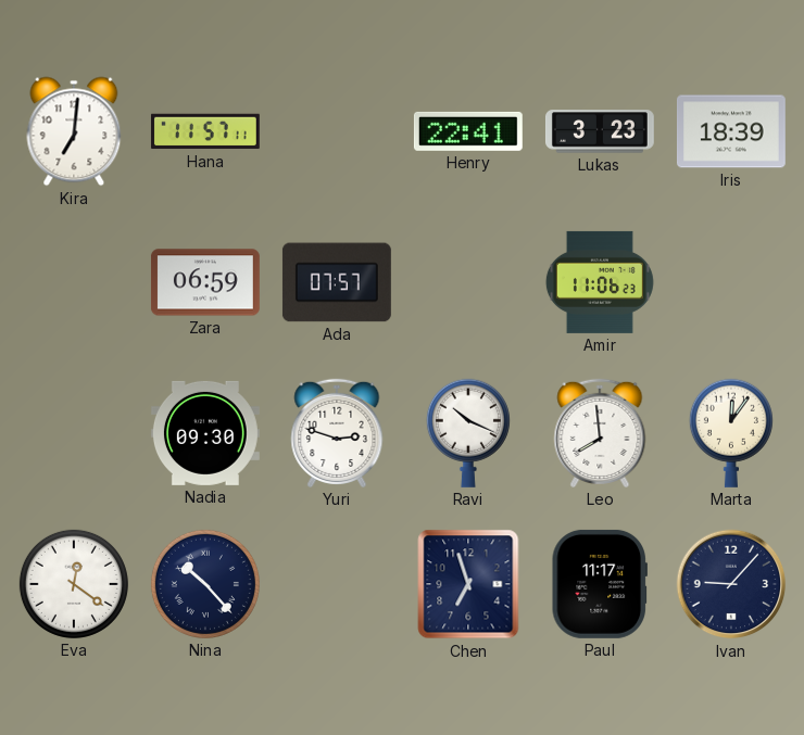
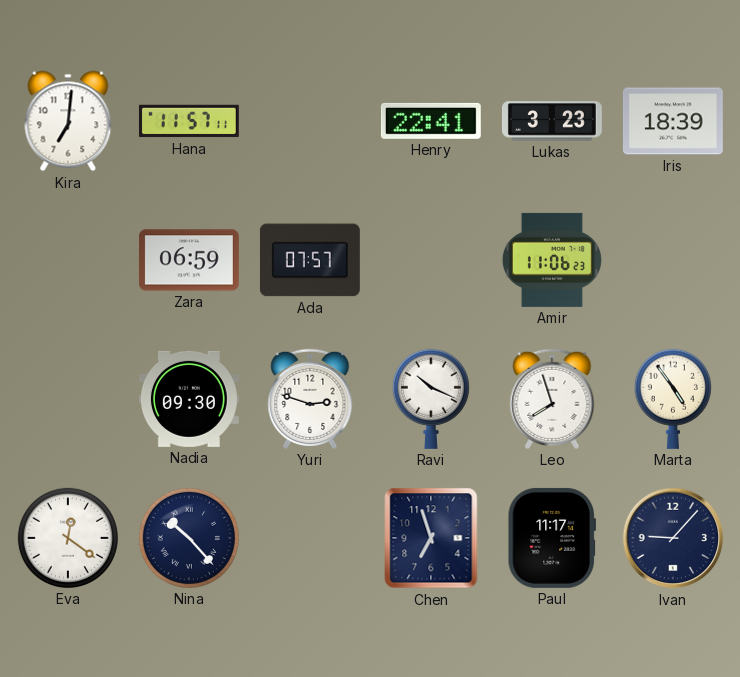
Leo: 7:59 -> 7:57 (552, 399)
Marta: 12:06 -> 4:54 (673, 399)
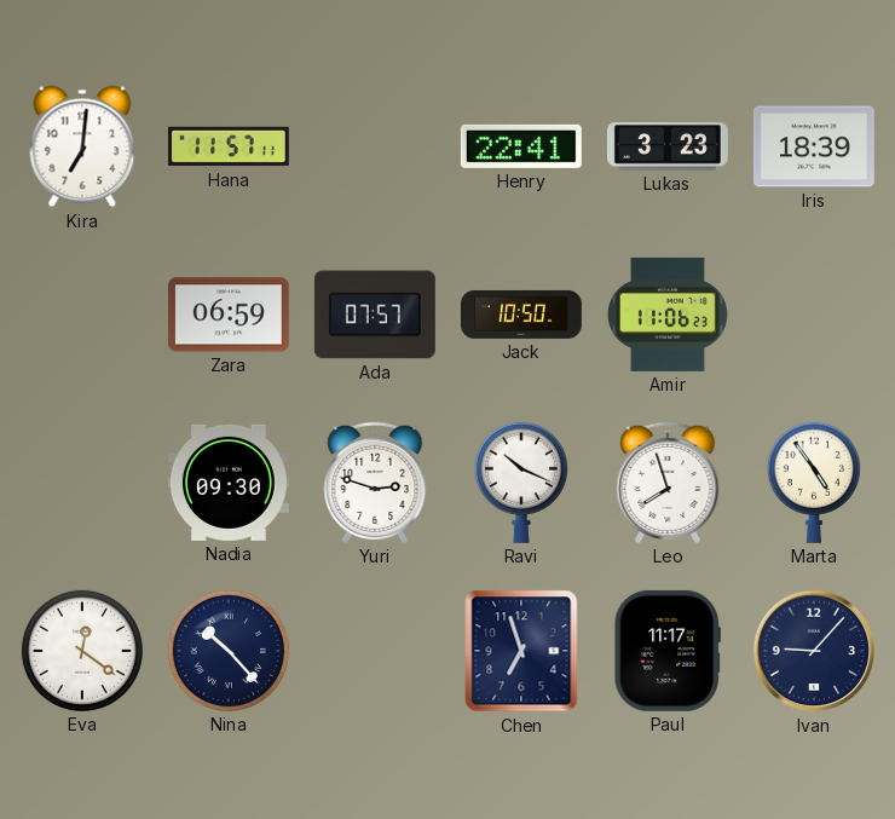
Jack: none -> 10:50 (521, 315)
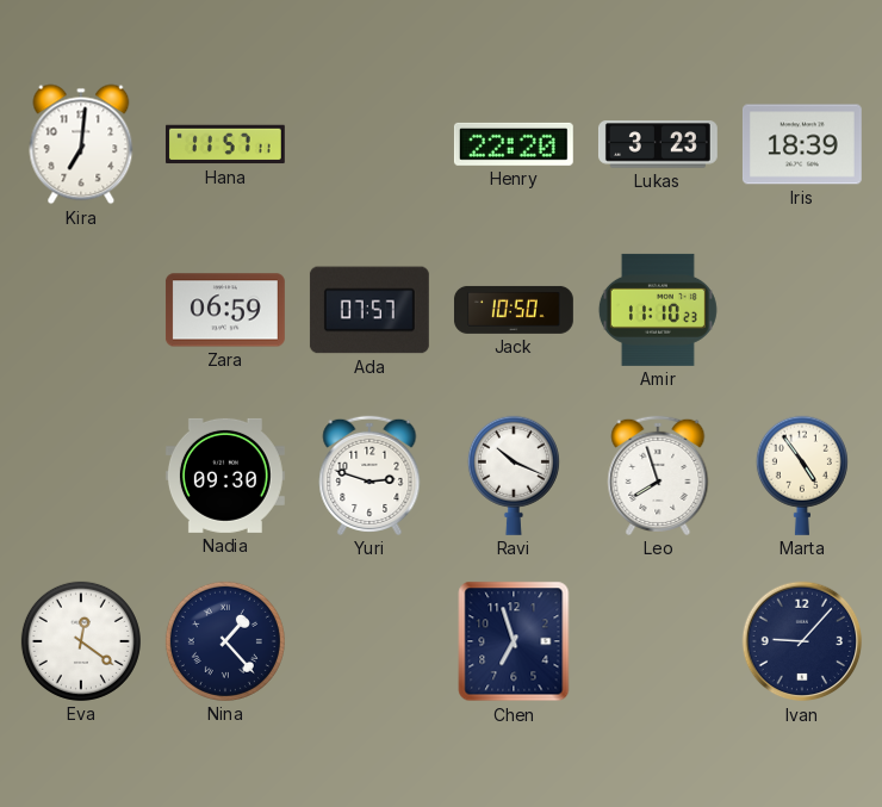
Henry: 22:41 -> 22:20 (514, 144)
Amir: 11:06 -> 11:10 (658, 310)
Nina: 10:23 -> 1:23 (225, 641)
Paul: 11:17 -> none (668, 651)
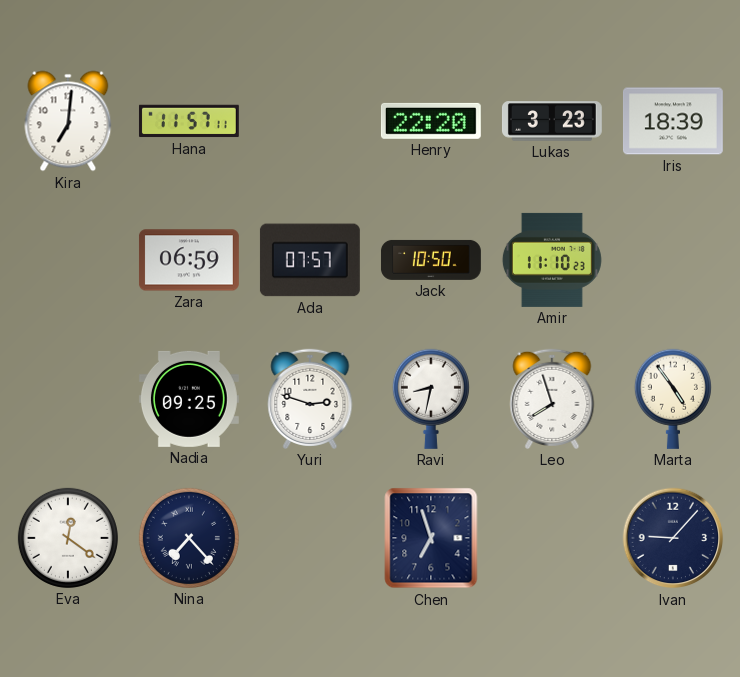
Nadia: 09:30 -> 09:25 (189, 399)
Ravi: 10:19 -> 8:32 (431, 399)
Nina: 1:23 -> 7:23 (189, 538)
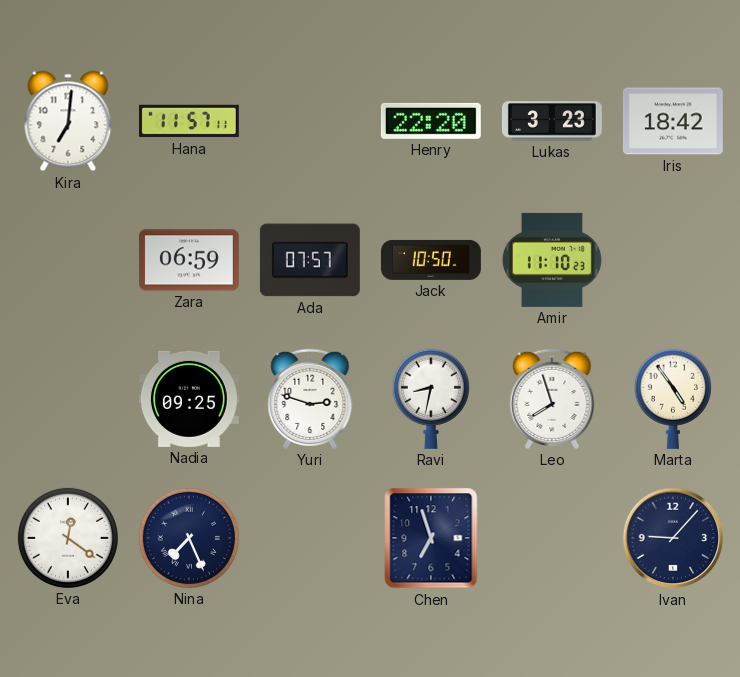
Iris: 18:39 -> 18:42 (673, 121)
Nina: 7:23 -> 7:26 (189, 538)
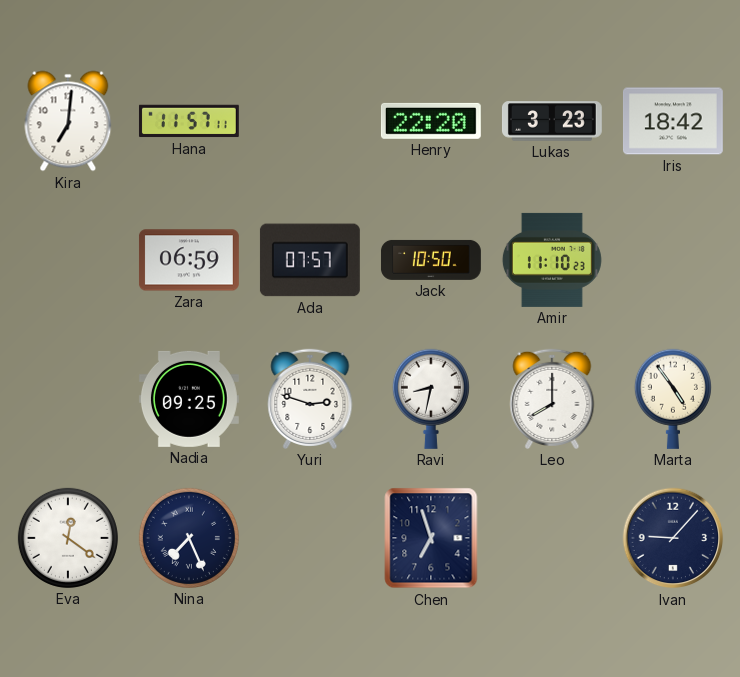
Leo: 7:57 -> 8:00 (552, 399)
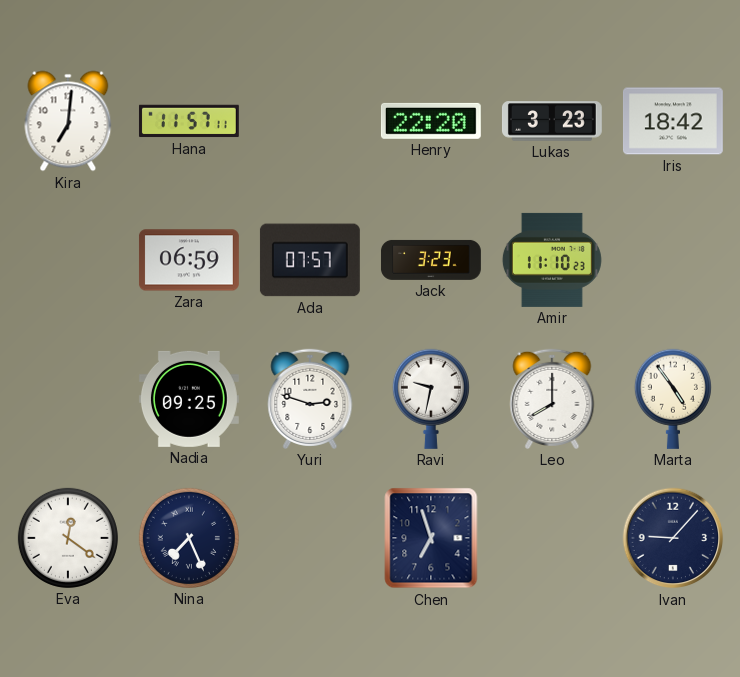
Jack: 10:50 -> 3:23 (431, 260)
Ravi: 8:32 -> 9:32 (431, 399)
